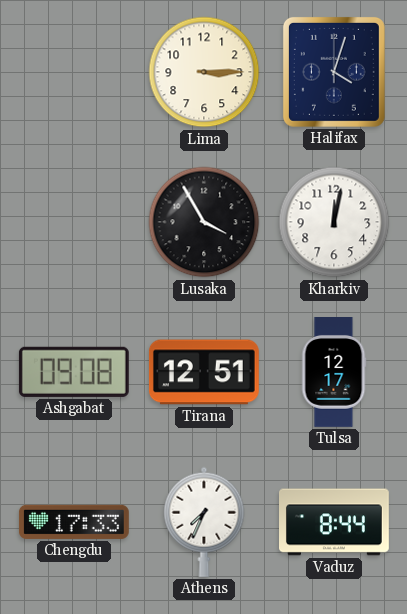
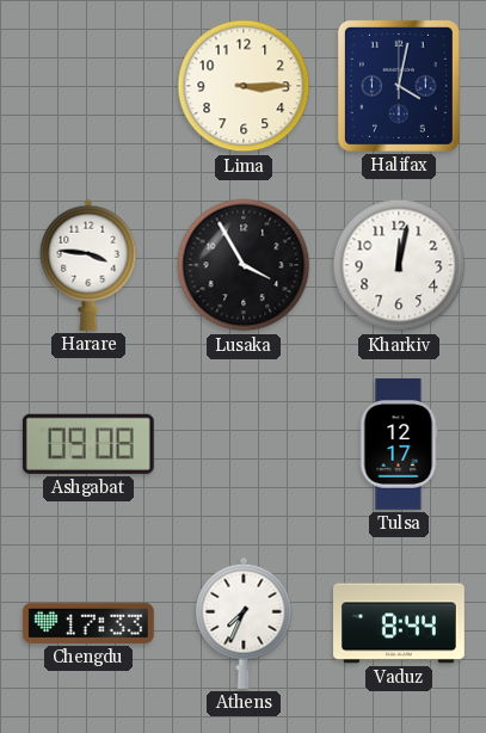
Halifax: 4:03 -> 4:02 (399, 86)
Harare: none -> 3:46 (88, 265)
Tirana: 12:51 -> none (204, 372)
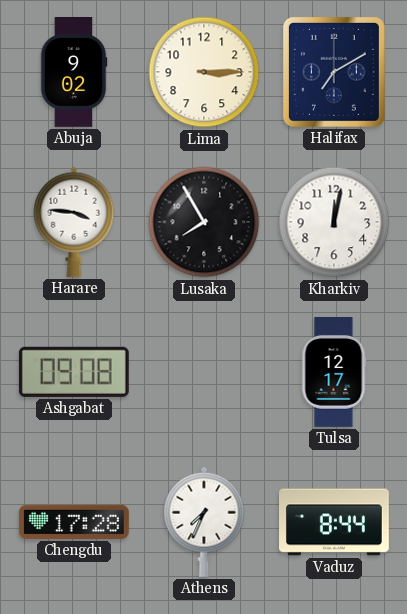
Abuja: none -> 9:02 (74, 73)
Halifax: 4:02 -> 7:10 (334, 72)
Lusaka: 3:55 -> 7:55 (204, 222)
Chengdu: 17:33 -> 17:28 (74, 522)
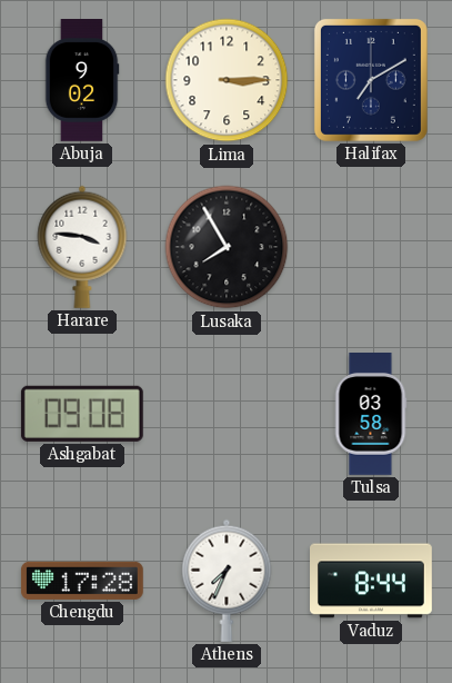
Kharkiv: 12:02 -> none (334, 222)
Tulsa: 12:17 -> 03:58 (371, 415)
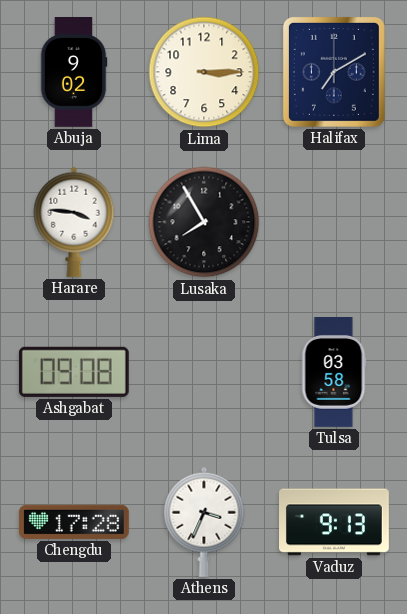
Athens: 7:34 -> 3:34 (204, 522)
Vaduz: 8:44 -> 9:13 (335, 522)
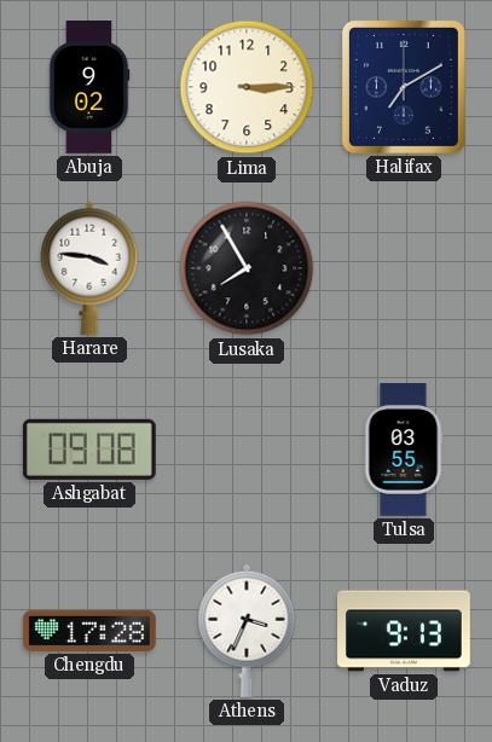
Tulsa: 03:58 -> 03:55 (404, 451)
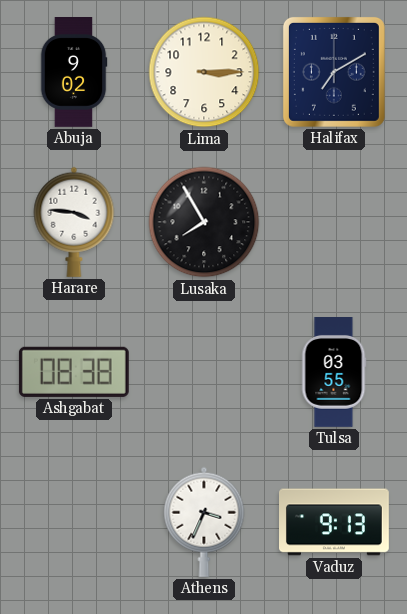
Ashgabat: 09:08 -> 08:38 (74, 372)
Chengdu: 17:28 -> none (89, 631)
